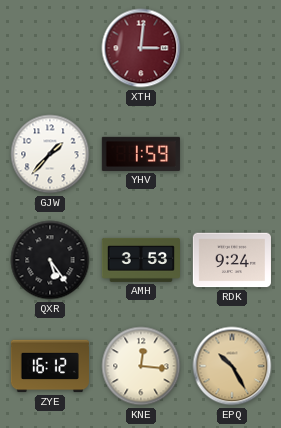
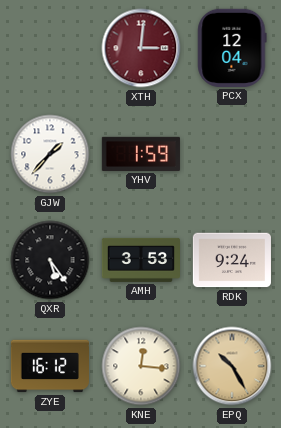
PCX: none -> 12:04 (232, 48)
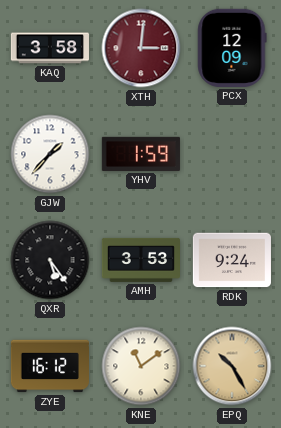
KAQ: none -> 3:58 (50, 48)
PCX: 12:04 -> 12:09 (232, 48)
KNE: 12:16 -> 11:09 (141, 366)
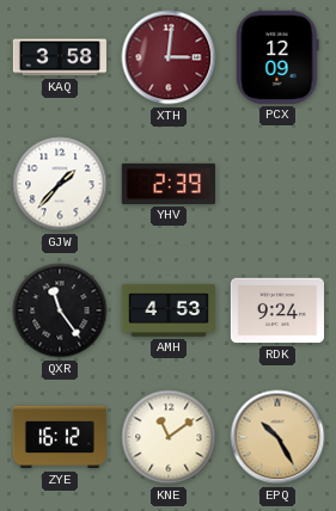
YHV: 1:59 -> 2:39 (169, 184)
QXR: 5:24 -> 11:24 (60, 310)
AMH: 3:53 -> 4:53 (167, 310)
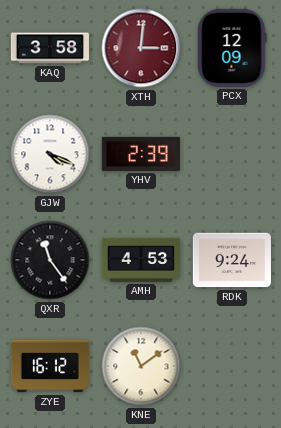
GJW: 1:37 -> 4:19 (50, 154)
EPQ: 10:25 -> none (277, 437)
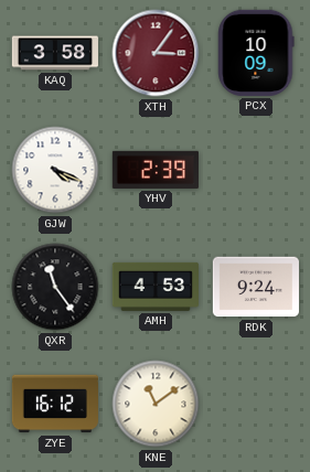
XTH: 3:01 -> 3:06 (156, 53)
PCX: 12:09 -> 10:09 (256, 53)
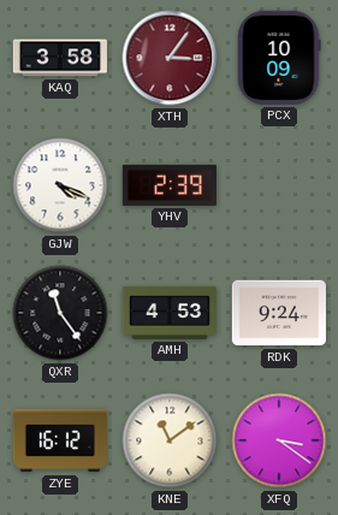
XFQ: none -> 3:21 (279, 440)
